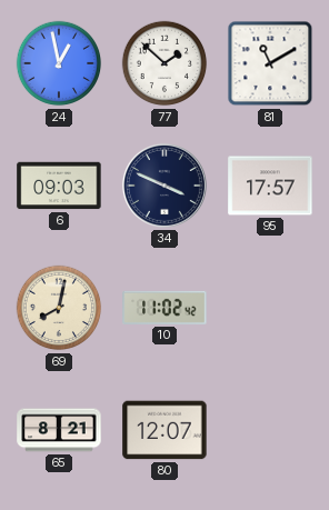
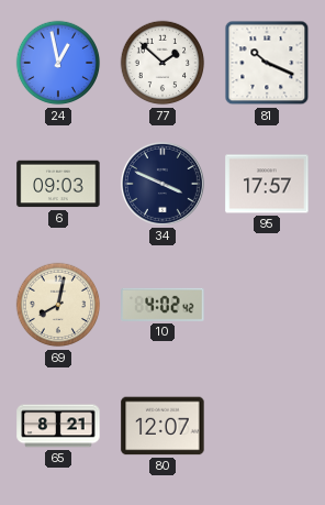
81: 11:10 -> 10:19 (267, 63)
10: 11:02 -> 4:02 (162, 305)
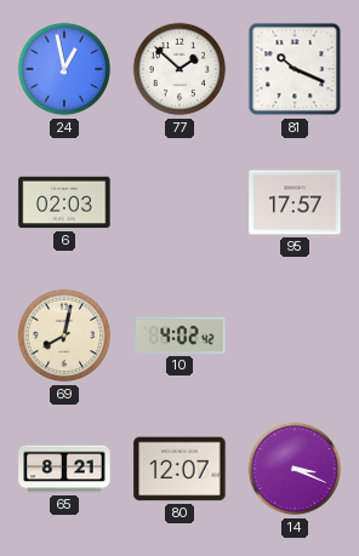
6: 09:03 -> 02:03 (64, 202)
34: 3:49 -> none (162, 184)
14: none -> 3:19 (295, 469)
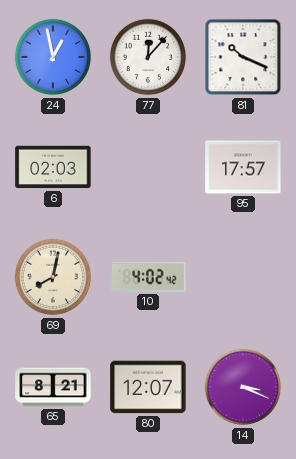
77: 1:52 -> 12:07 (148, 57)
